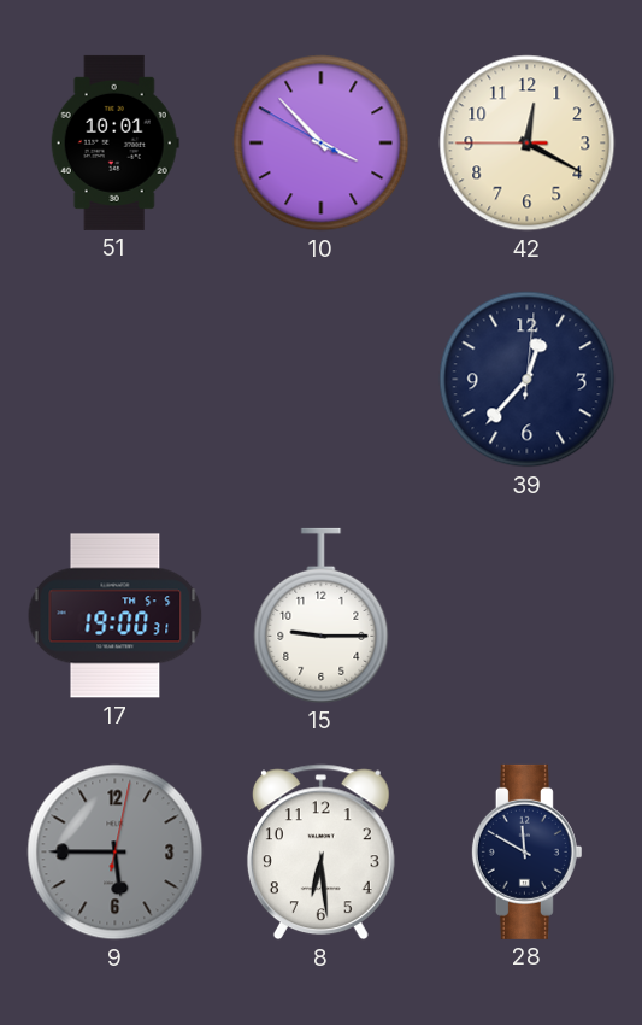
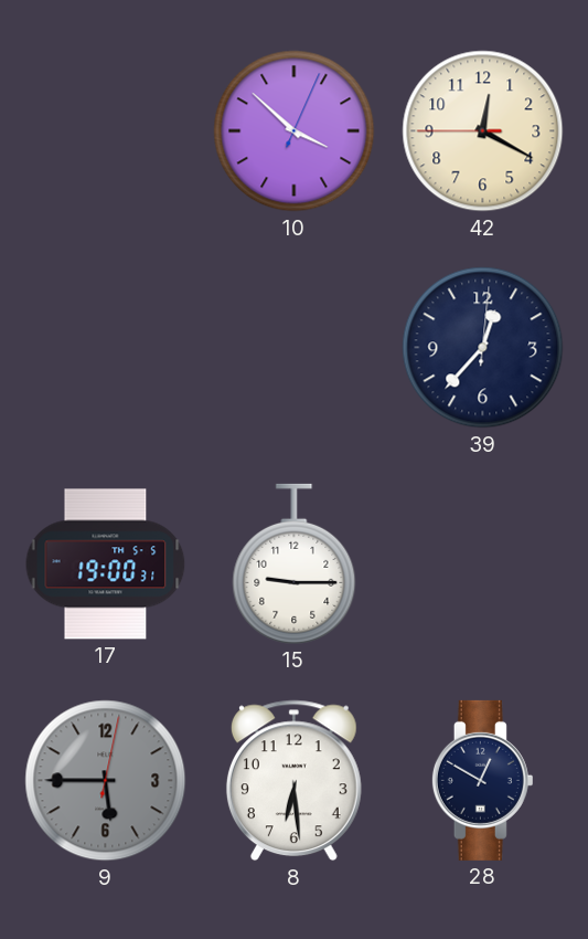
51: 10:01 -> none (114, 142)
10: 3:52:50 -> 3:52:04 (295, 131)
28: 11:50 -> 12:50 (482, 780)
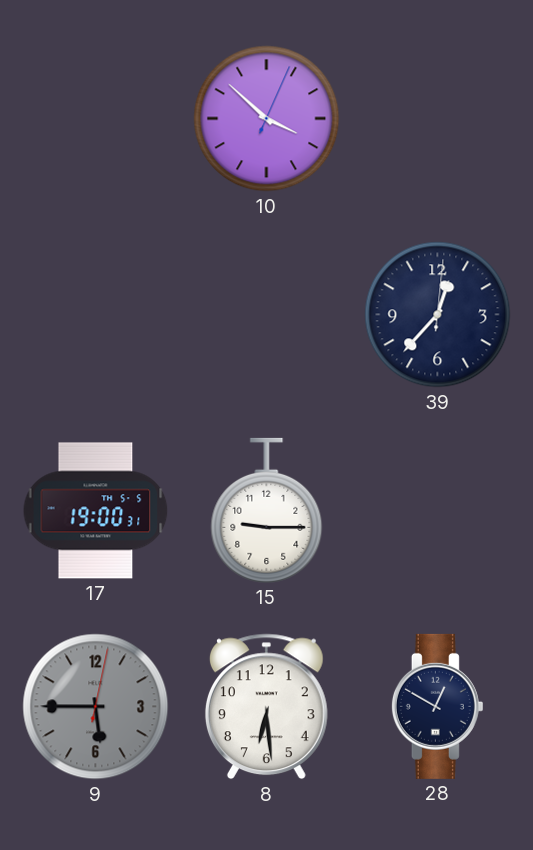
42: 12:19 -> none (483, 131)
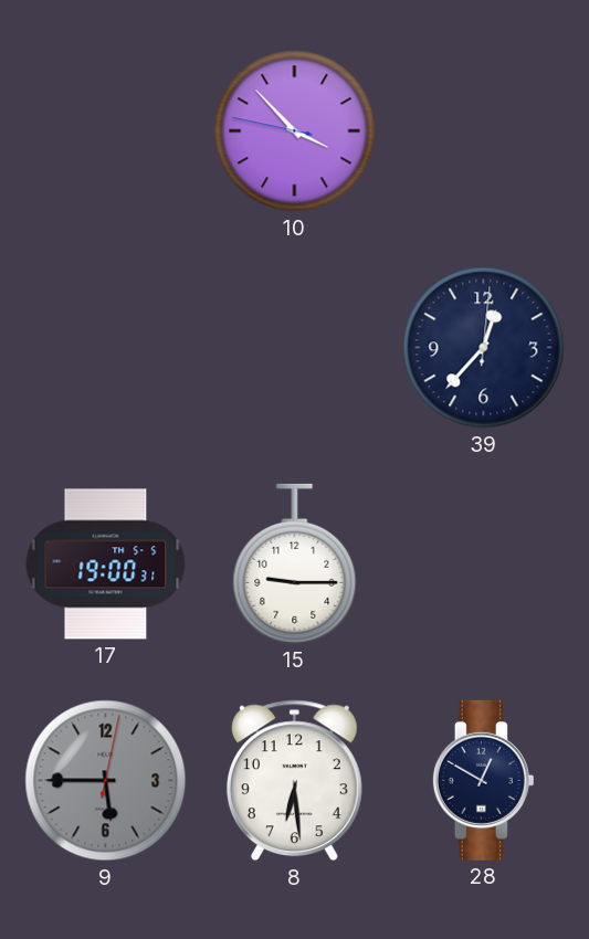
10: 3:52:04 -> 3:52:47 (295, 131)
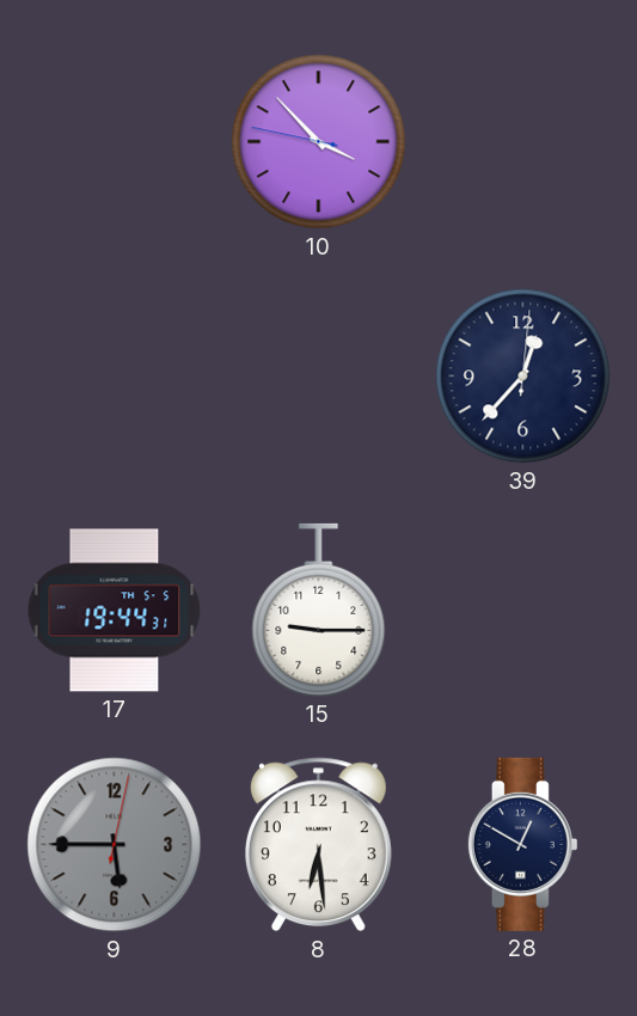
17: 19:00 -> 19:44 (115, 611)
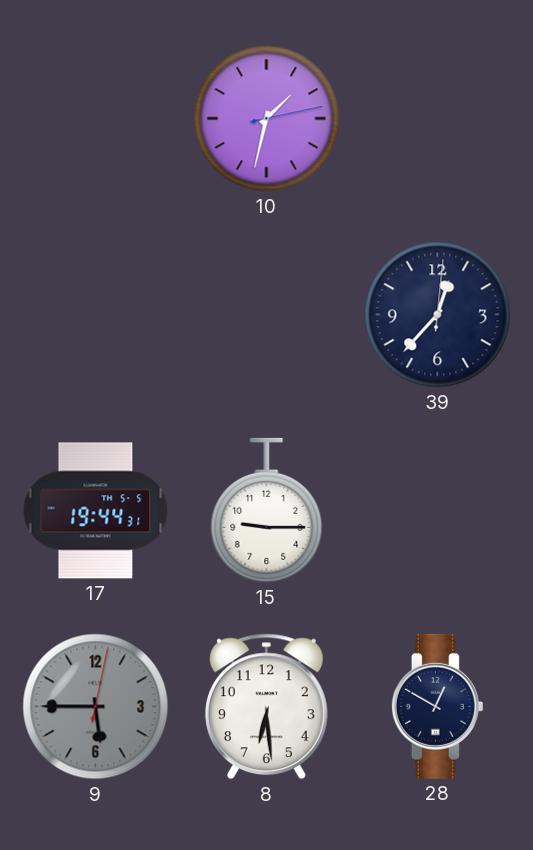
10: 3:52 -> 1:32 (267, 119)
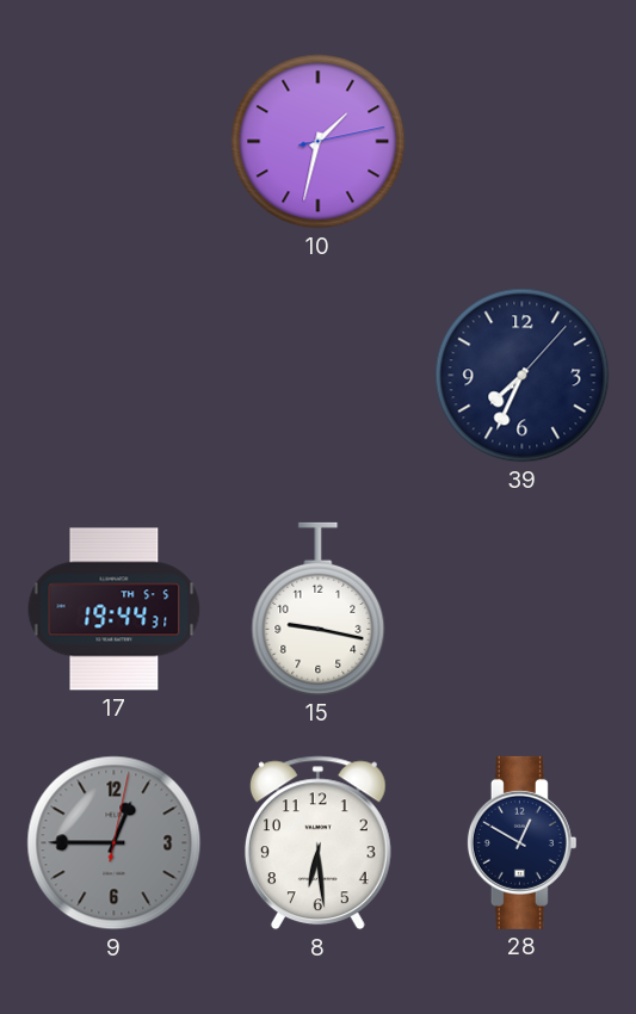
39: 12:37 -> 7:34 (523, 376)
15: 9:15 -> 9:17 (319, 608)
9: 5:45 -> 12:45 (115, 843)
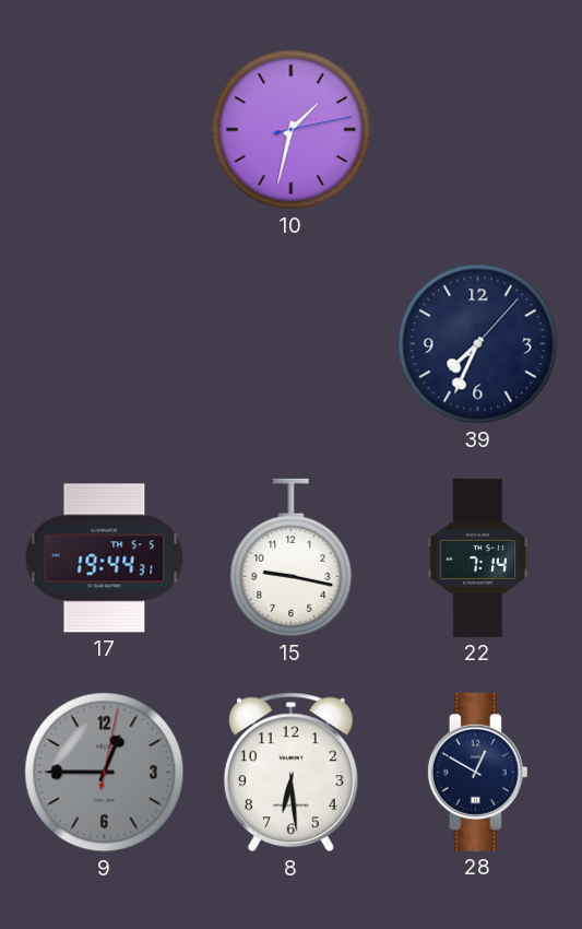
22: none -> 7:14 (478, 557)
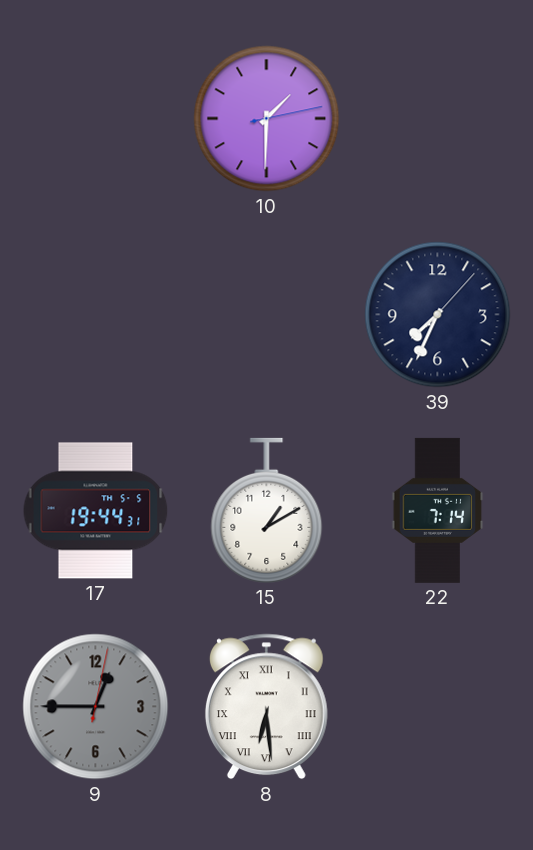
10: 1:32 -> 1:30 (267, 119)
15: 9:17 -> 1:10 (267, 510)
8 numerals: Arabic -> Roman (266, 707)
28: 12:50 -> none (477, 772)
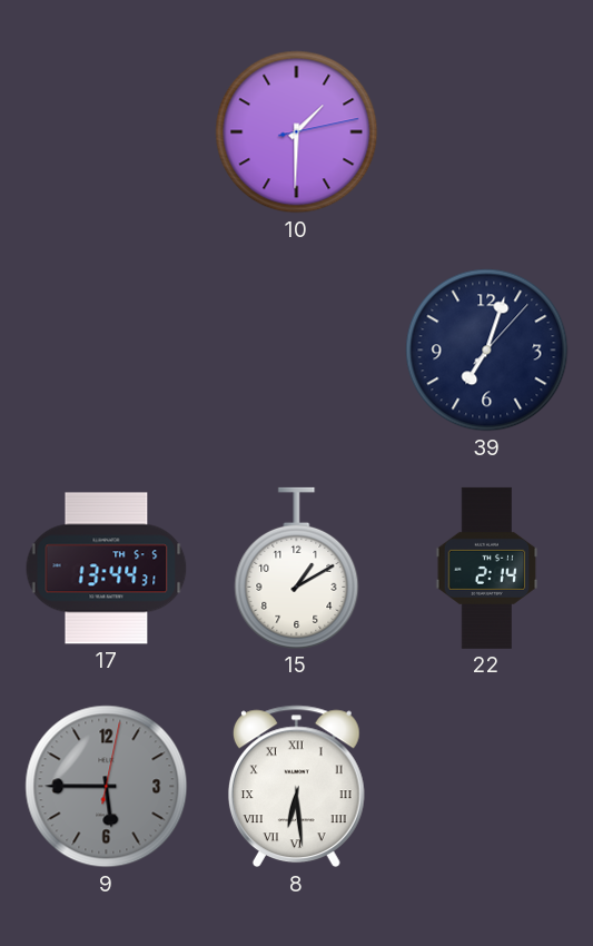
39: 7:34 -> 7:03 (487, 351)
17: 19:44 -> 13:44 (107, 569)
22: 7:14 -> 2:14 (487, 568)
9: 12:45 -> 5:45 (107, 787)
